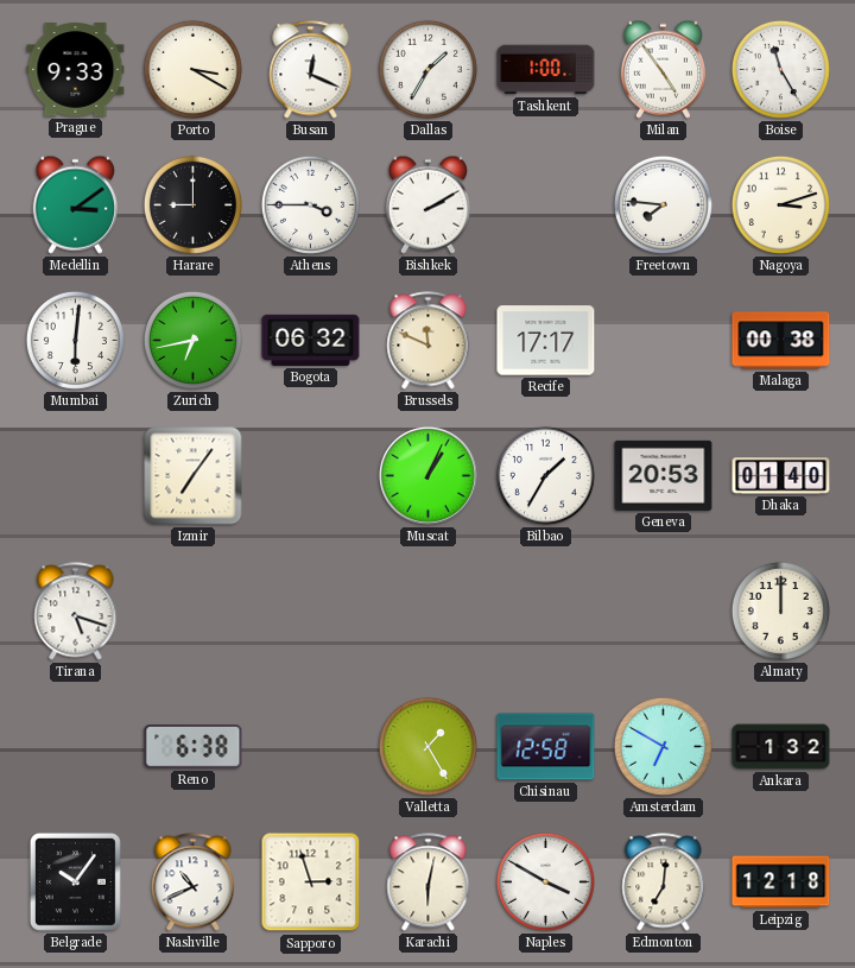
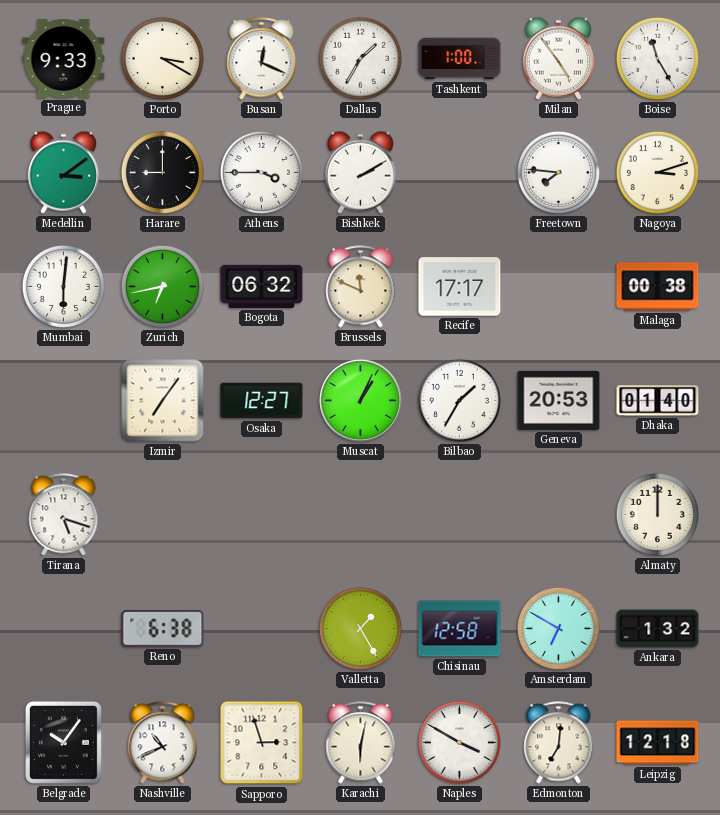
Osaka: none -> 12:27 (262, 401)
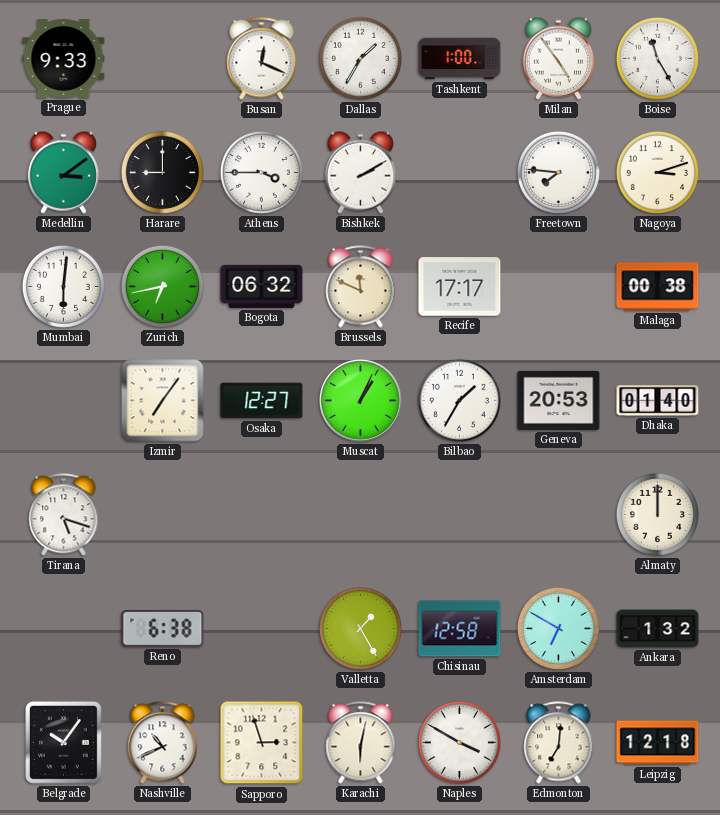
Porto: 3:20 -> none (162, 58)
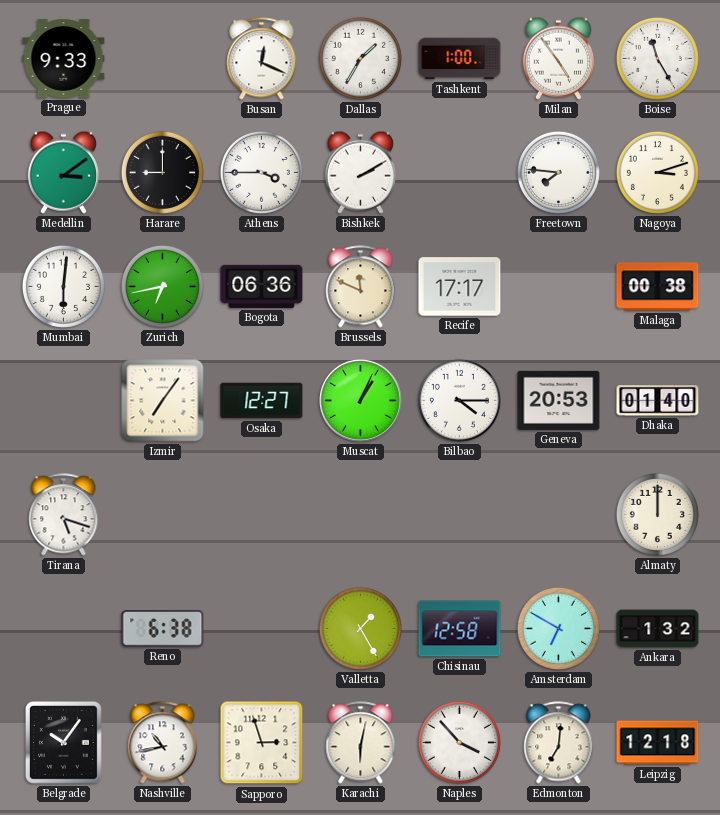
Bogota: 06:32 -> 06:36 (262, 286)
Bilbao: 1:35 -> 4:15 (459, 400)
Nashville: 10:41 -> 10:43 (163, 743)
Naples: 3:50 -> 3:53 (459, 742)
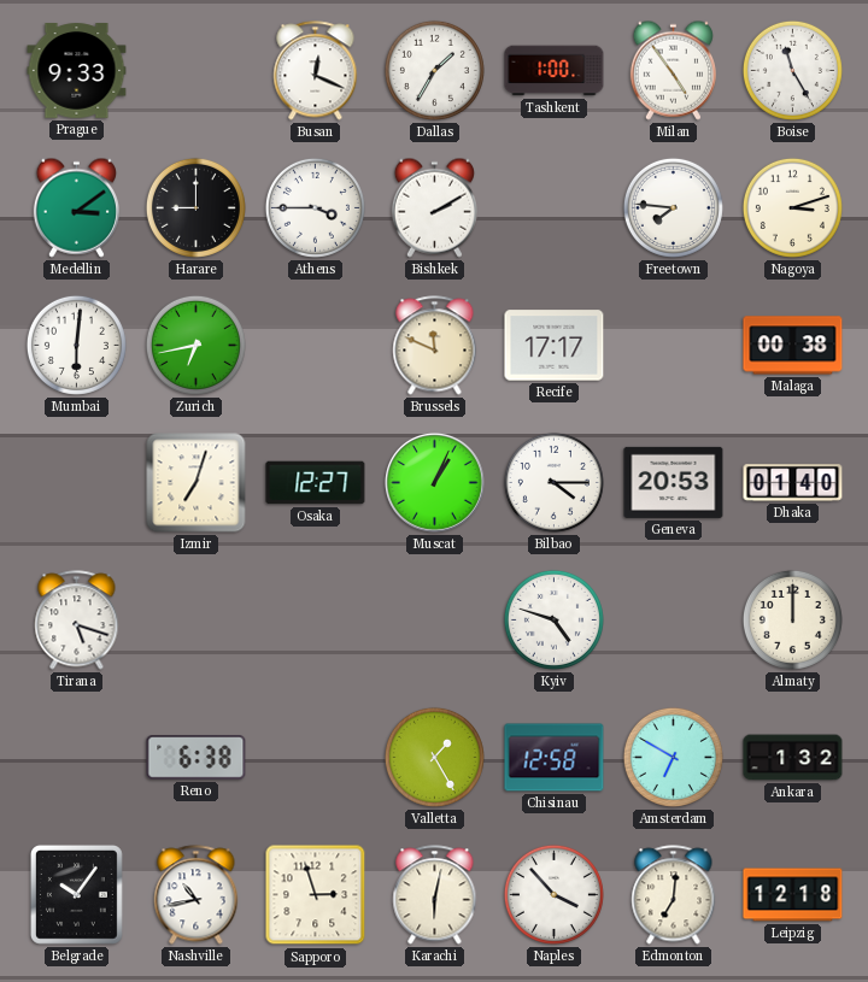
Bogota: 06:36 -> none (262, 286)
Izmir: 7:06 -> 7:03 (197, 483)
Kyiv: none -> 4:48 (553, 619)
